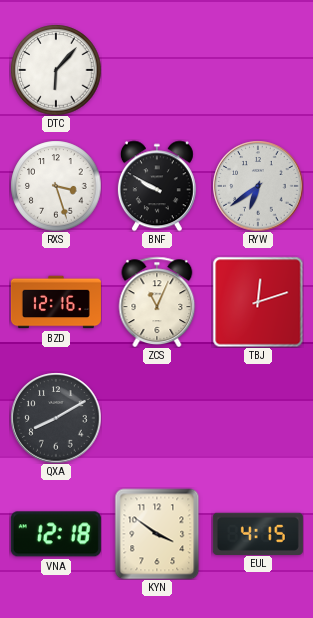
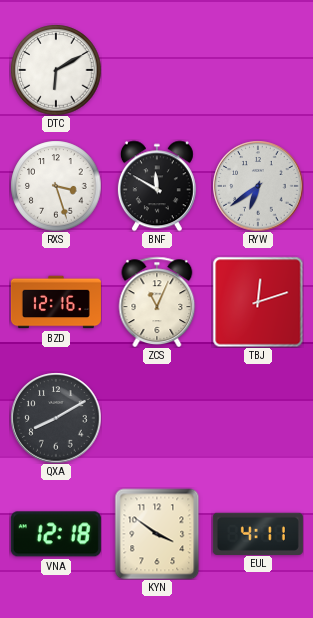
DTC: 6:07 -> 6:10 (56, 70)
BNF: 9:50 -> 11:50 (157, 186)
EUL: 4:15 -> 4:11 (258, 533)
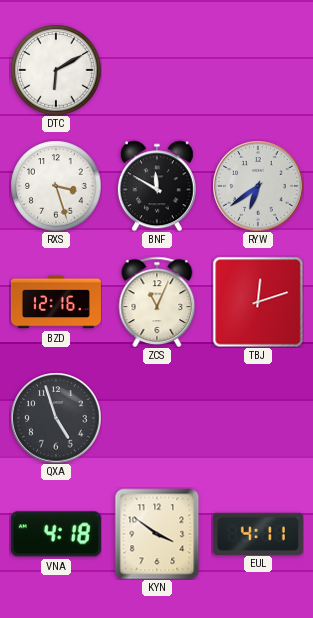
QXA: 8:10 -> 4:57 (56, 418)
VNA: 12:18 -> 4:18 (56, 534)
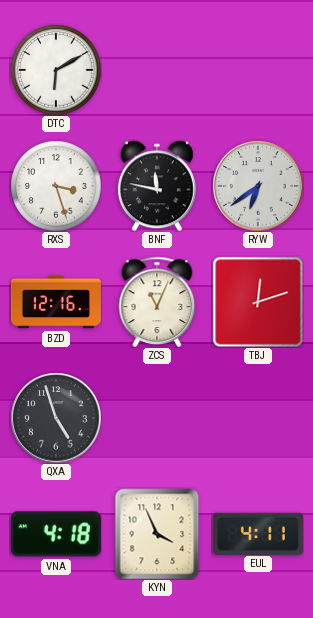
BNF: 11:50 -> 11:47 (157, 186)
KYN: 3:51 -> 3:56 (157, 534)
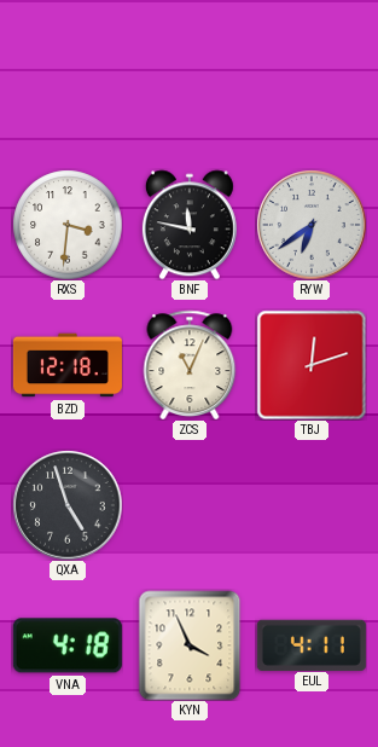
DTC: 6:10 -> none (56, 70)
RXS: 3:27 -> 3:31 (68, 225)
BZD: 12:16 -> 12:18 (68, 365)
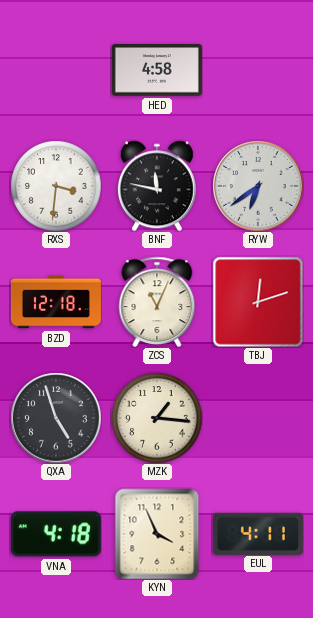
HED: none -> 4:58 (157, 70)
MZK: none -> 1:16 (157, 418)
